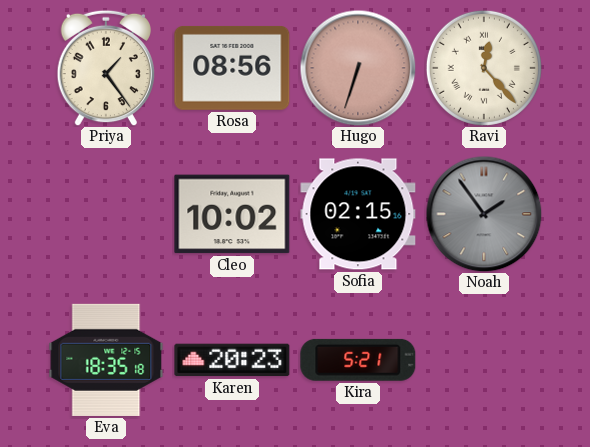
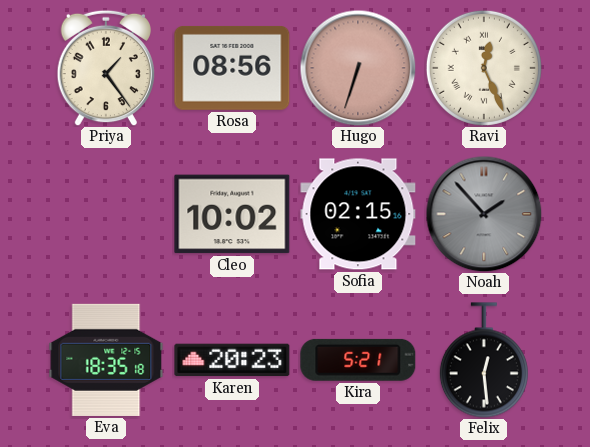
Ravi: 12:23 -> 12:26 (484, 68)
Noah: 1:54 -> 1:53 (484, 214)
Felix: none -> 12:29 (484, 360)
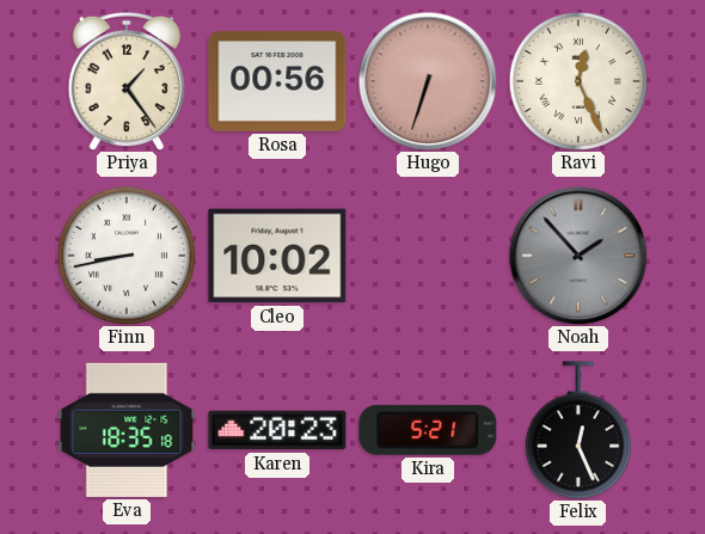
Rosa: 08:56 -> 00:56 (277, 81)
Finn: none -> 8:43 (127, 256)
Sofia: 02:15 -> none (358, 214)
Felix: 12:29 -> 12:26 (578, 430)
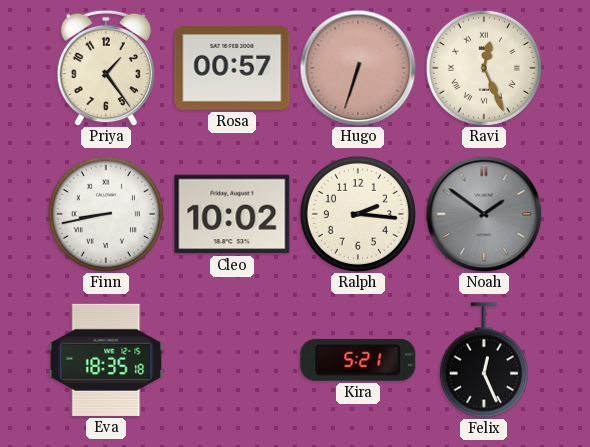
Rosa: 00:56 -> 00:57 (232, 68)
Ralph: none -> 2:16 (358, 214)
Noah: 1:53 -> 1:51 (484, 214)
Karen: 20:23 -> none (277, 430)
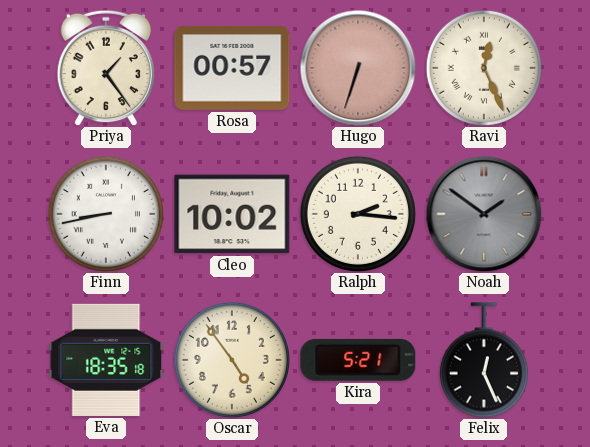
Oscar: none -> 4:54 (232, 360)
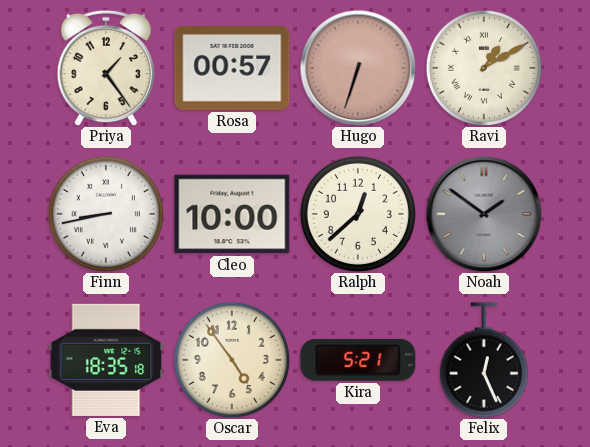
Ravi: 12:26 -> 1:10 (484, 68)
Cleo: 10:02 -> 10:00 (232, 214)
Ralph: 2:16 -> 12:38 (358, 214)
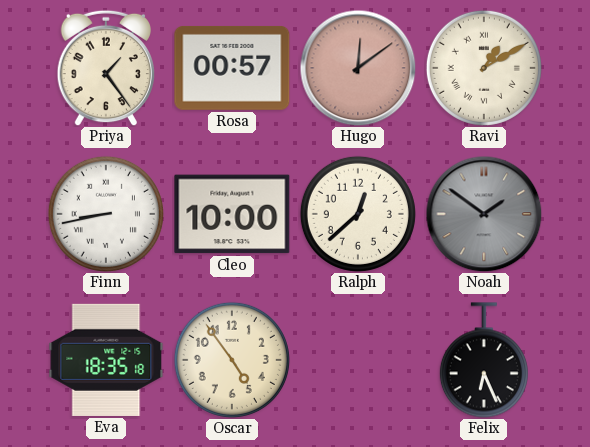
Hugo: 6:33 -> 12:09 (358, 68)
Kira: 5:21 -> none (358, 360)
Felix: 12:26 -> 6:26 (484, 360)
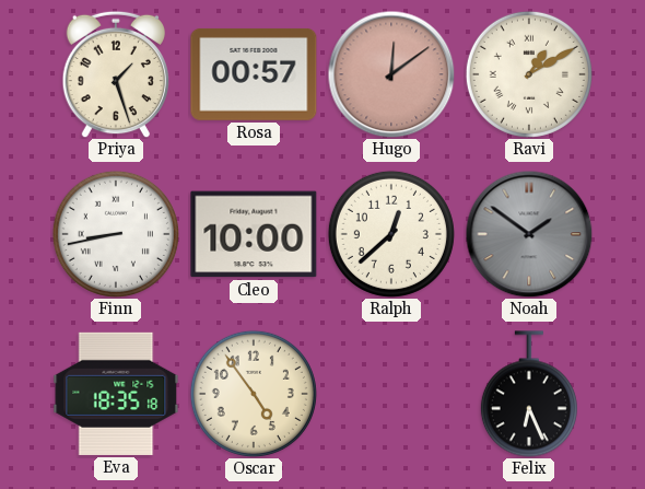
Priya: 1:24 -> 1:27 (115, 74)
